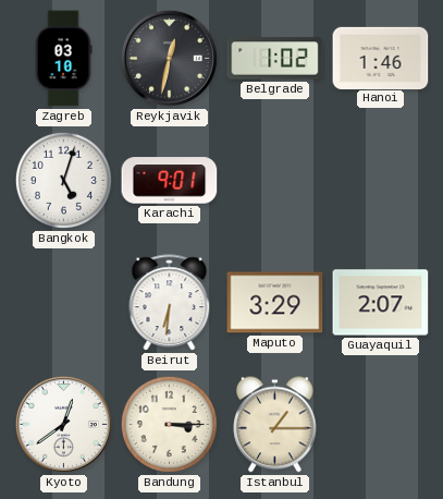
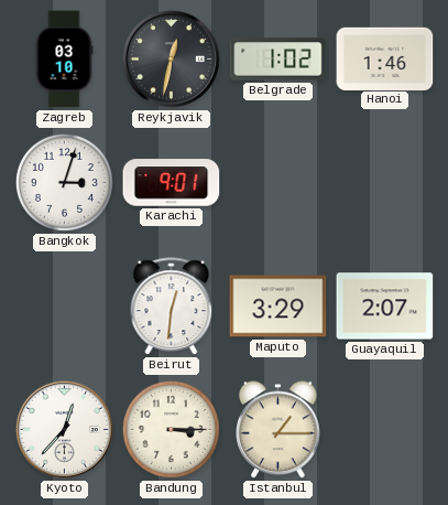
Bangkok: 5:03 -> 3:03 (64, 182)
Beirut: 6:31 -> 12:31 (172, 307)
Kyoto: 12:39 -> 12:37 (64, 429)
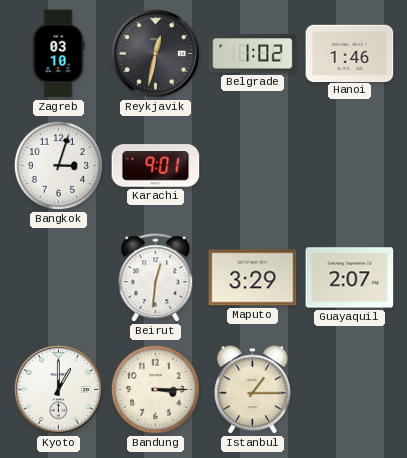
Kyoto: 12:37 -> 1:00 (58, 389)
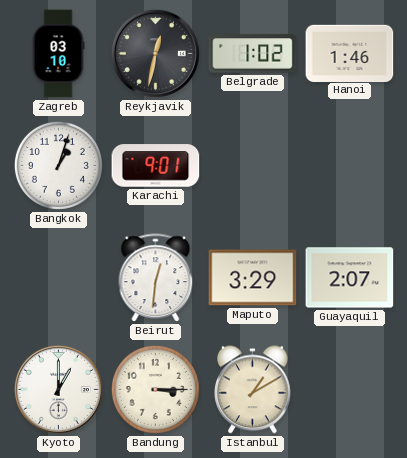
Bangkok: 3:03 -> 1:03 (58, 165)
Istanbul: 1:15 -> 1:10 (253, 390)
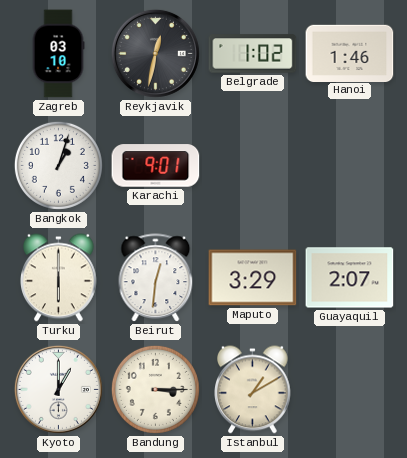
Turku: none -> 6:00 (59, 278)
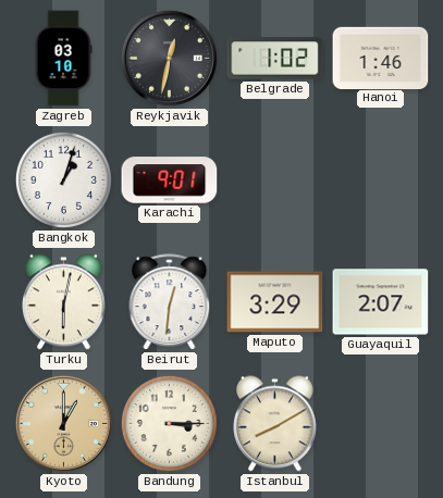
Turku: 6:00 -> 6:02 (64, 302)
Kyoto dial: white -> champagne (63, 423)
Istanbul: 1:10 -> 8:10 (275, 424)
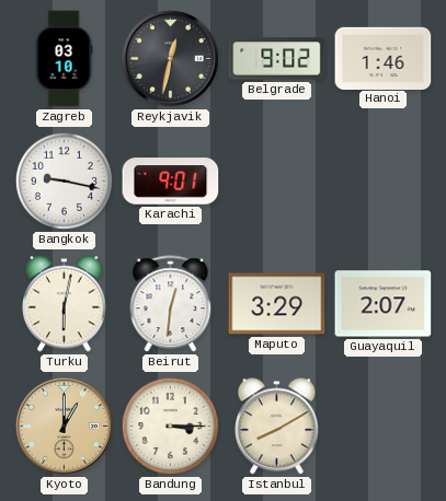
Belgrade: 1:02 -> 9:02 (277, 59)
Bangkok: 1:03 -> 9:17 (64, 180)
